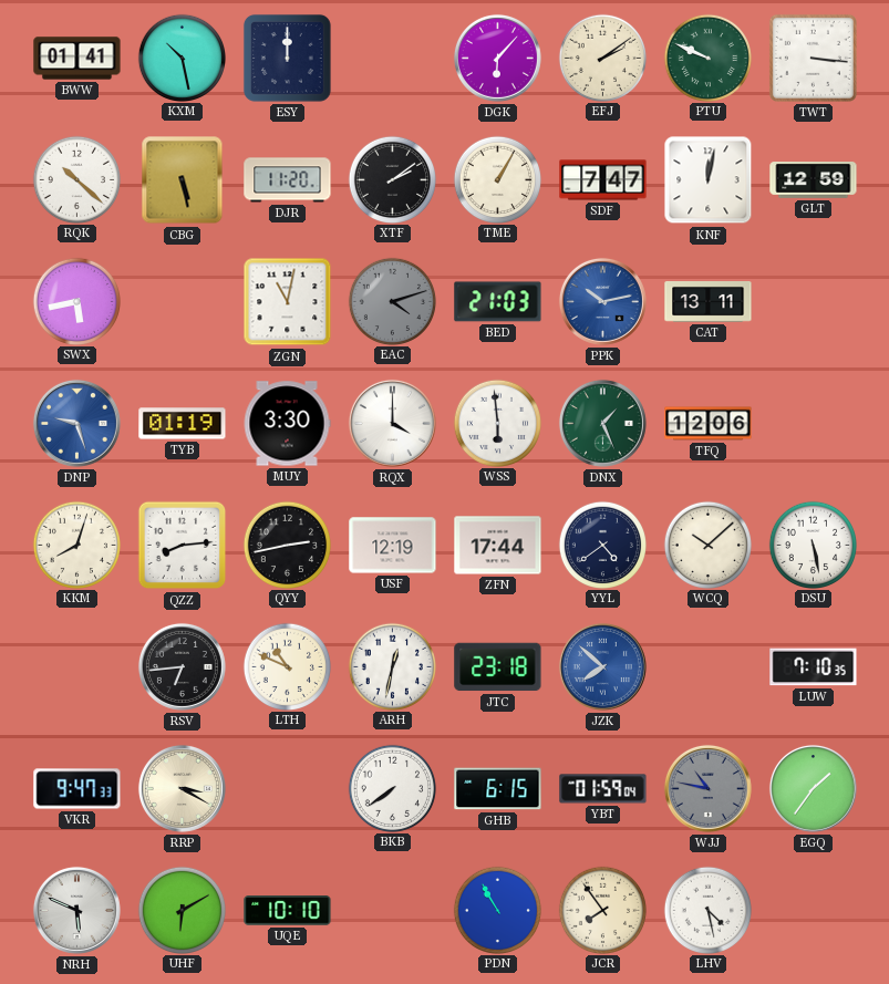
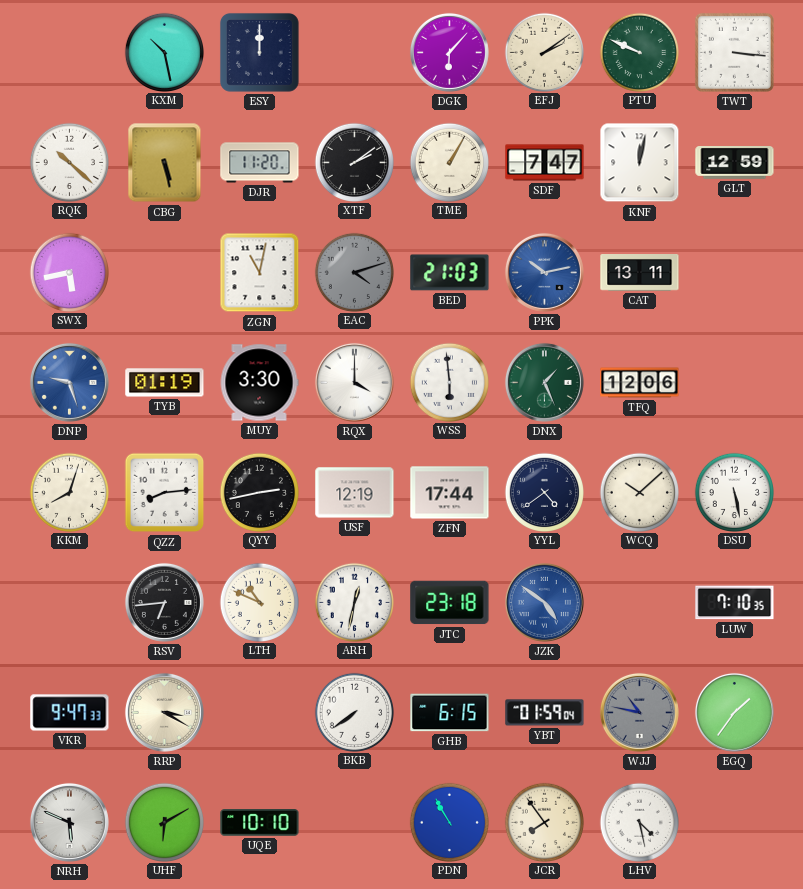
BWW: 01:41 -> none (77, 59)
JZK: 7:52 -> 4:51 (544, 602)
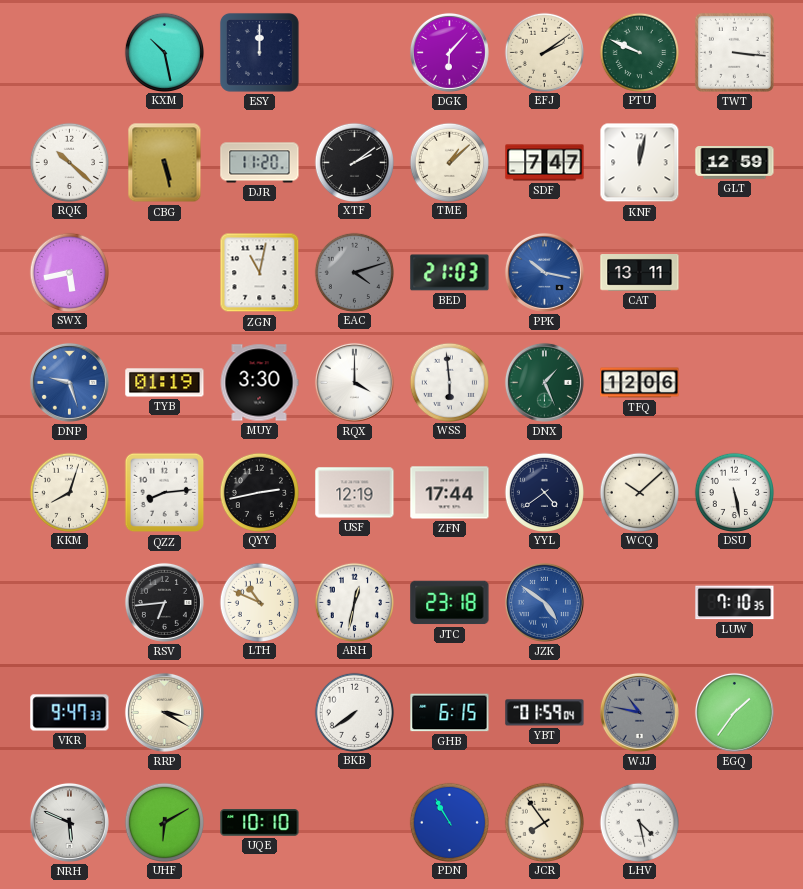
TME: 1:05 -> 1:08 (449, 162)
PPK: 10:13 -> 10:17 (544, 272)
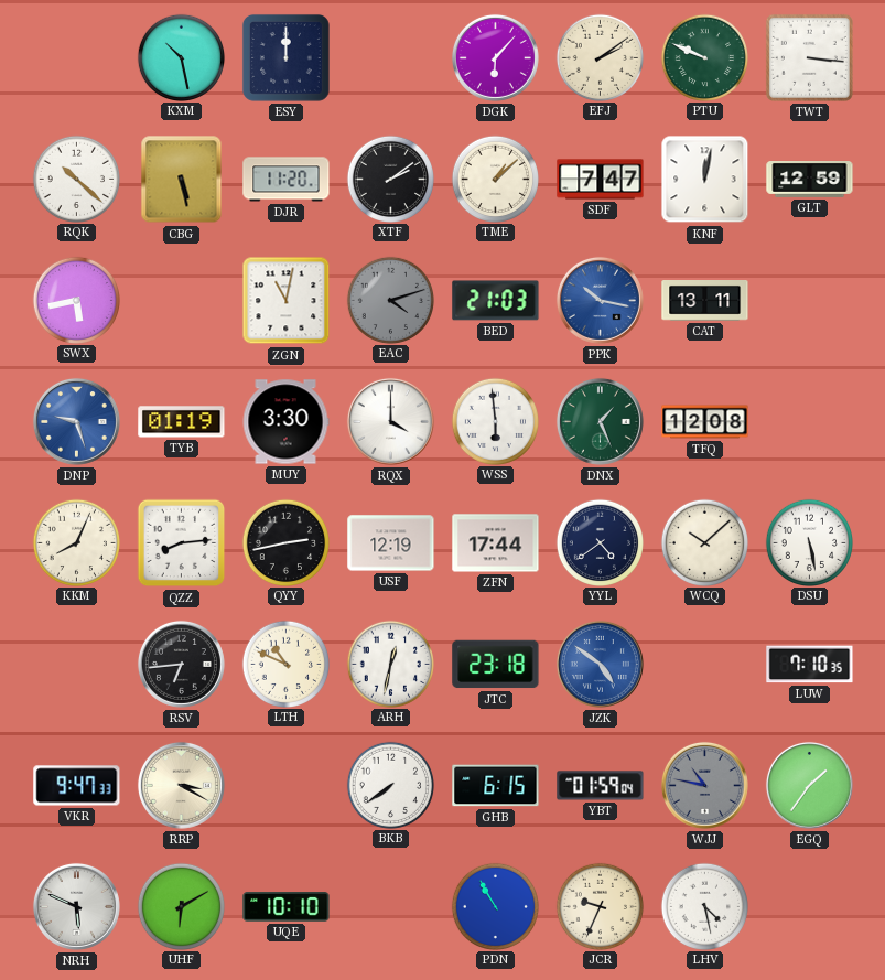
TFQ: 12:06 -> 12:08 (705, 422)
KKM: 8:03 -> 8:04 (76, 542)
JCR: 7:54 -> 9:34 (600, 906)
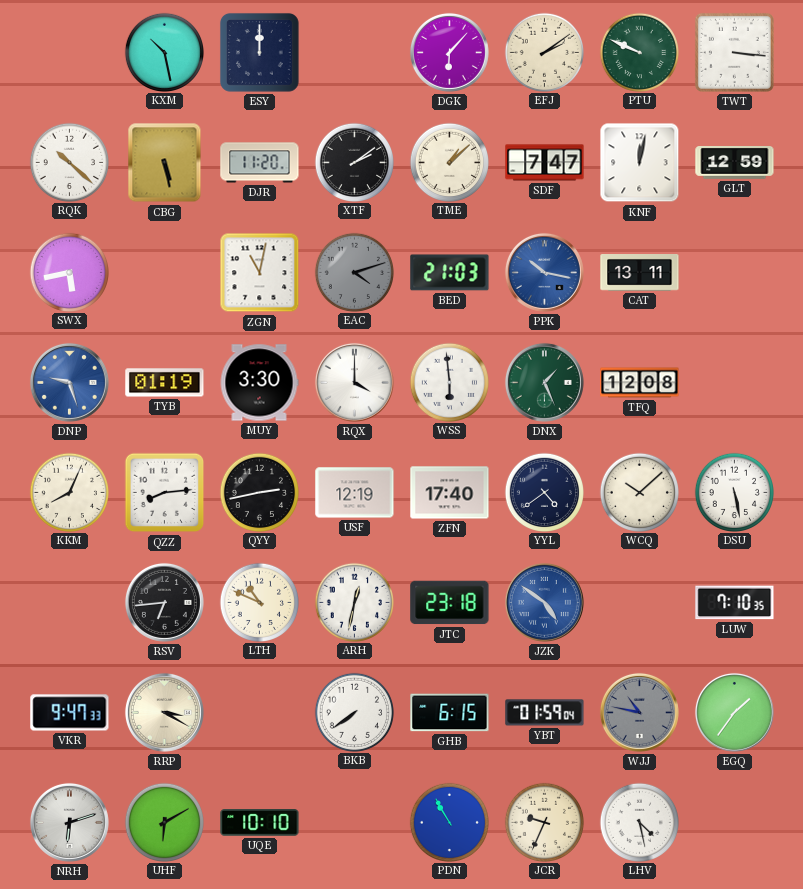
ZFN: 17:44 -> 17:40 (450, 493)
NRH: 5:49 -> 6:12 (69, 822)
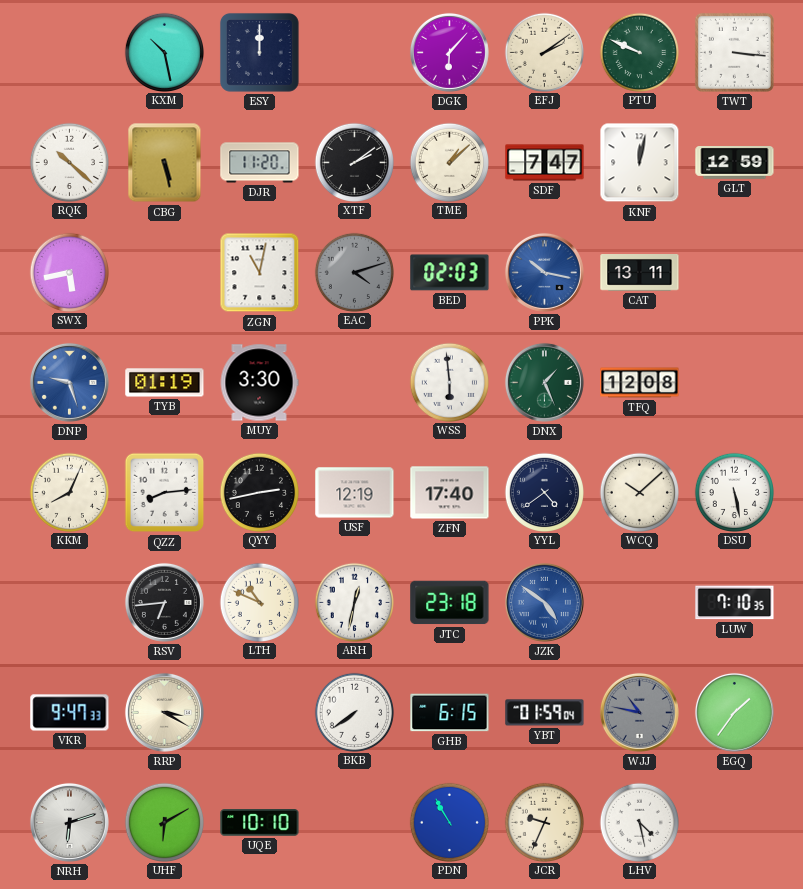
BED: 21:03 -> 02:03 (450, 273)
RQX: 4:00 -> none (354, 382)
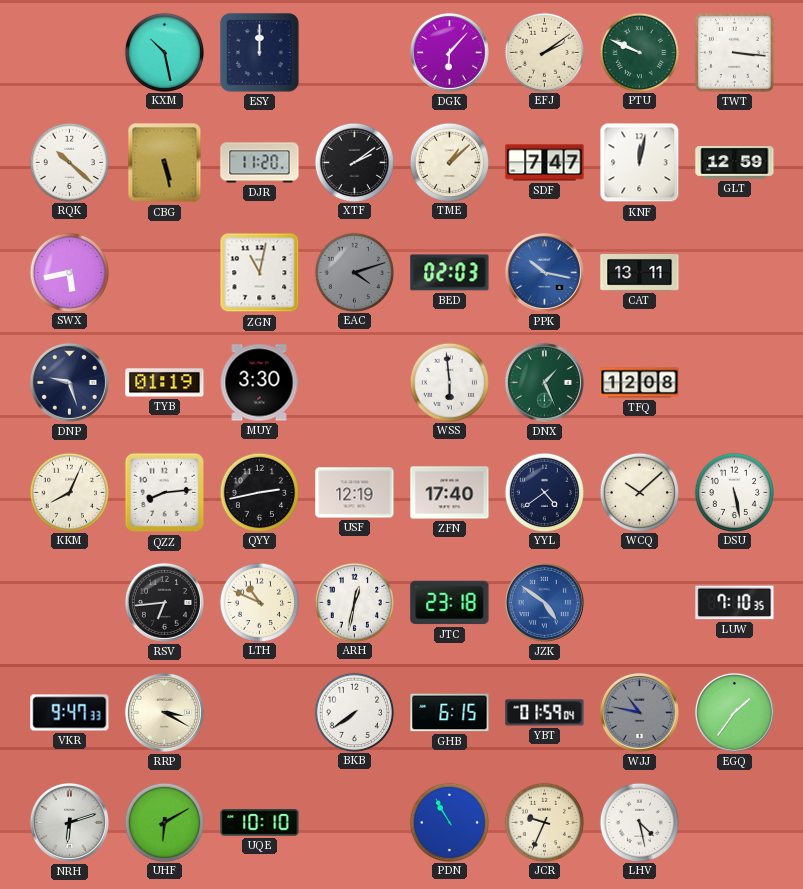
DNP dial: blue -> navy (69, 382)
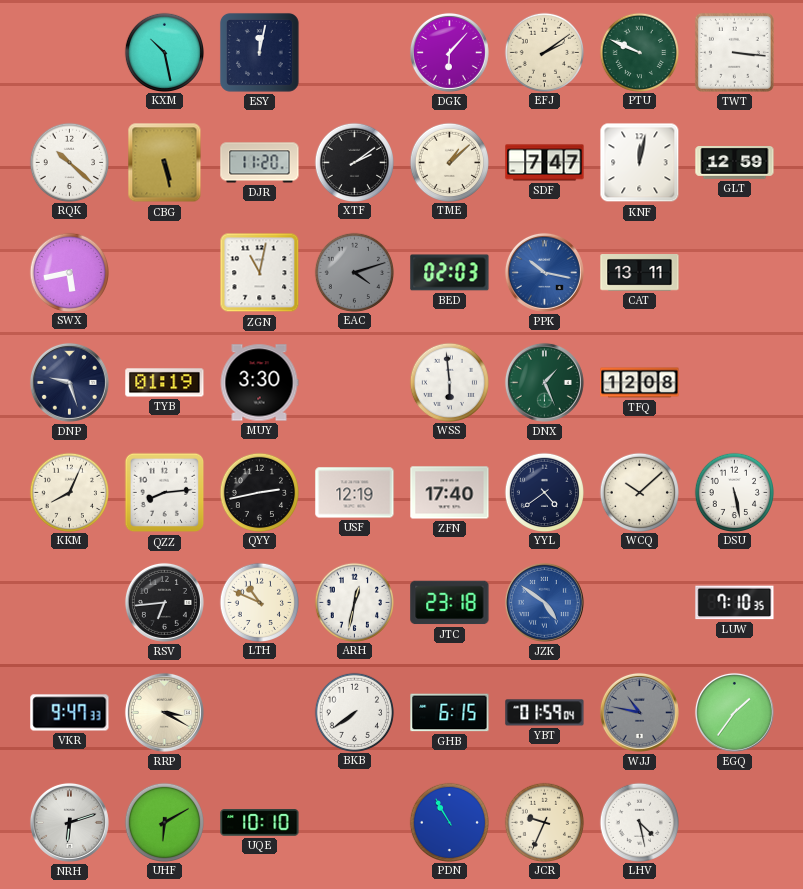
ESY: 12:00 -> 12:02 (259, 52)
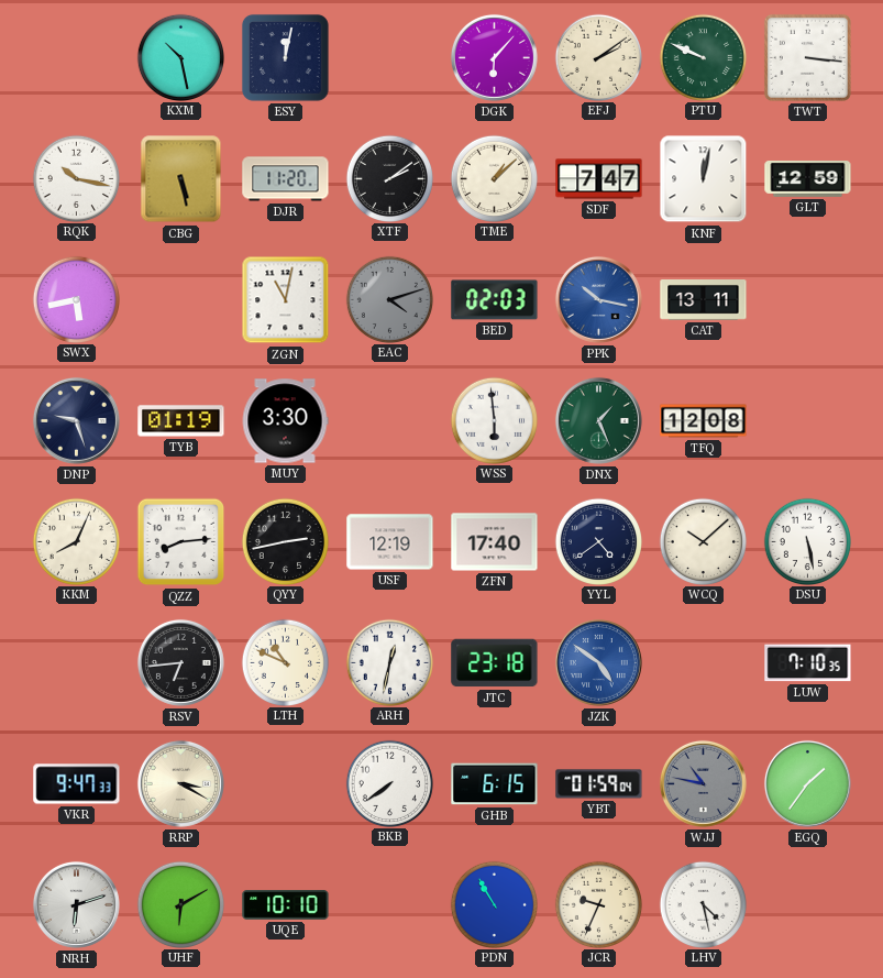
RQK: 10:22 -> 10:17 (76, 178)
